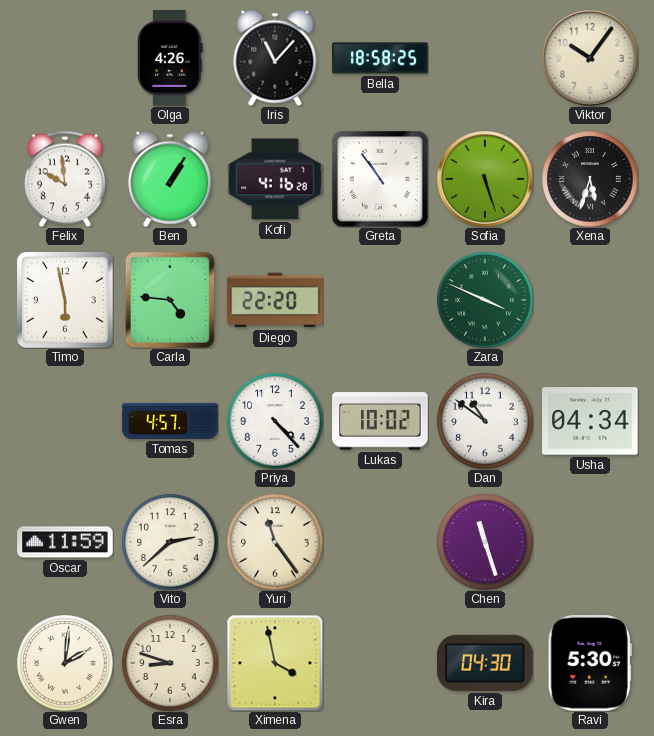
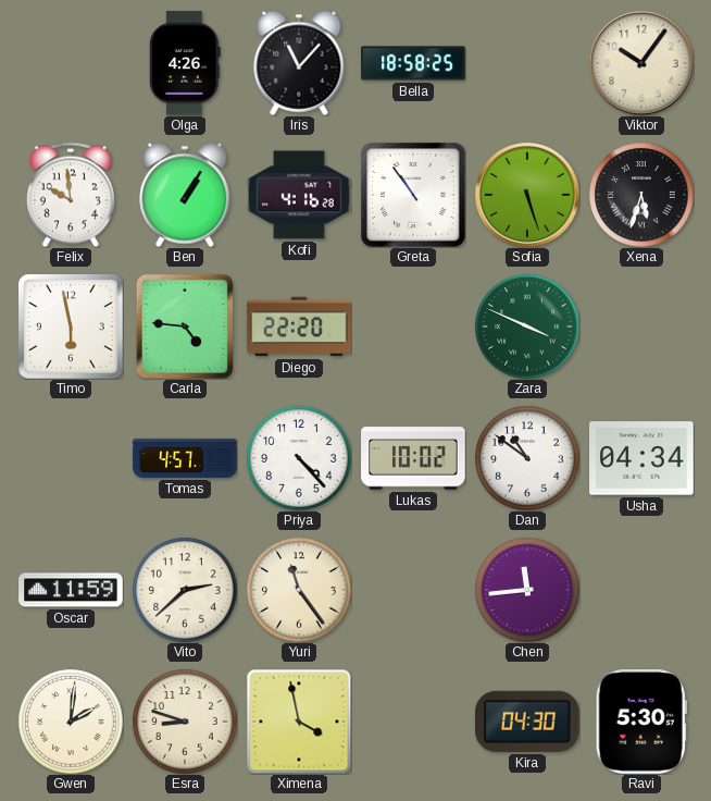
Chen: 11:27 -> 11:44 (527, 590)
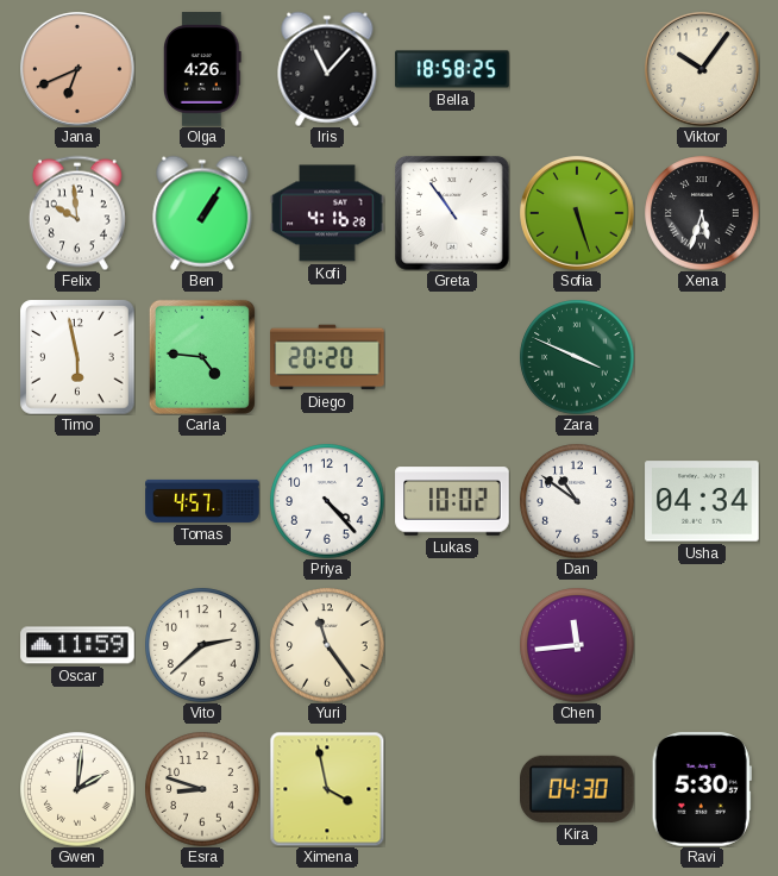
Jana: none -> 6:41 (79, 70)
Diego: 22:20 -> 20:20 (327, 357)
